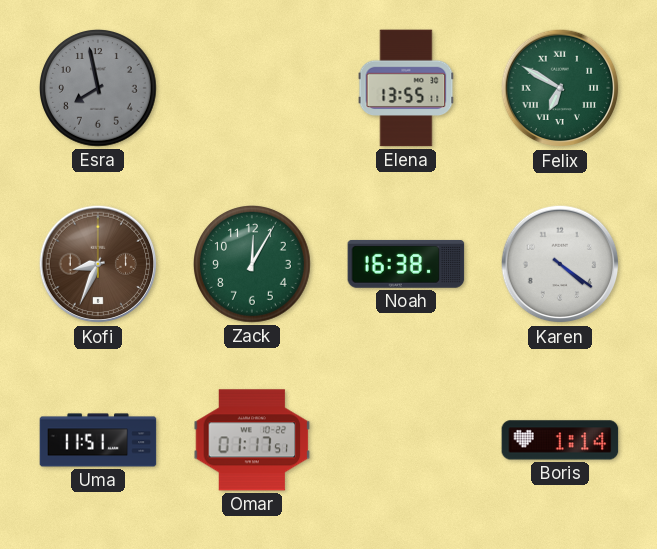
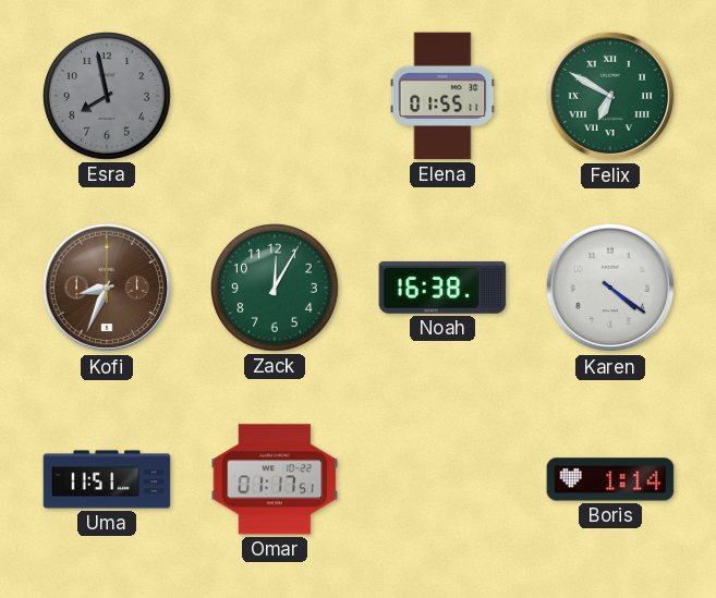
Elena: 13:55 -> 01:55 (442, 96)
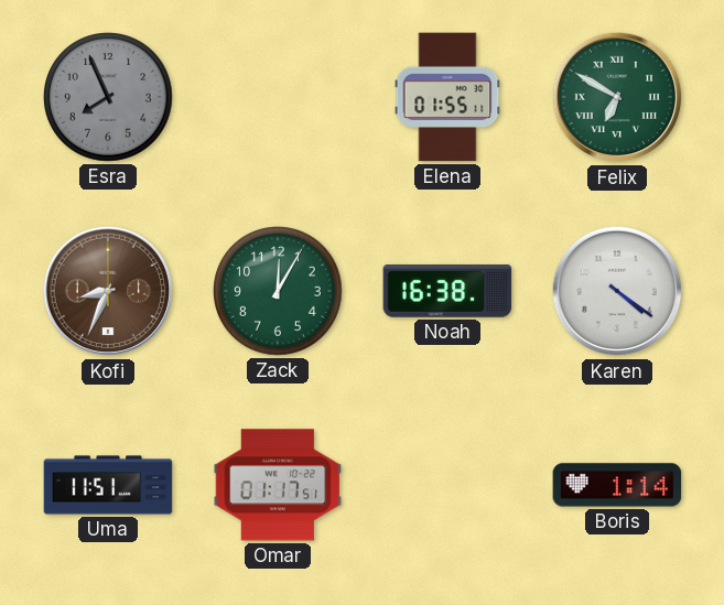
Esra: 7:58 -> 7:56 (109, 98)
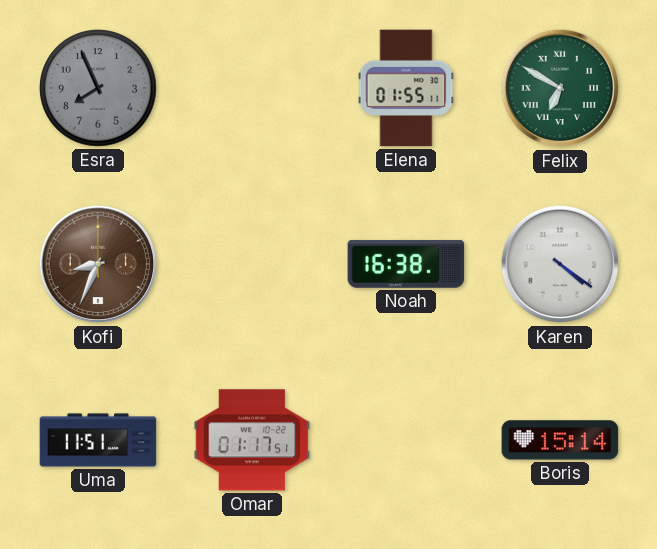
Zack: 12:05 -> none (279, 292)
Boris: 1:14 -> 15:14 (560, 440)
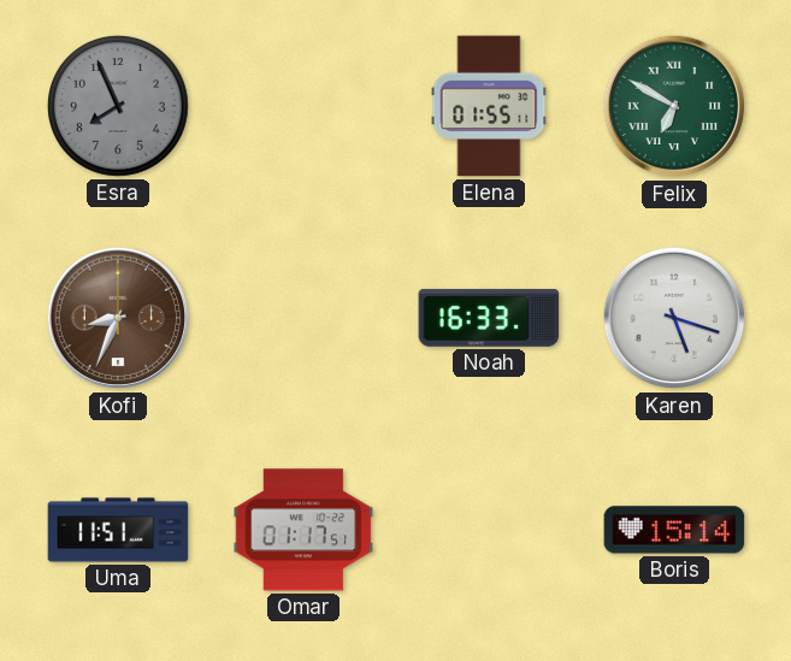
Noah: 16:38 -> 16:33 (489, 318)
Karen: 4:21 -> 5:18 (674, 318)
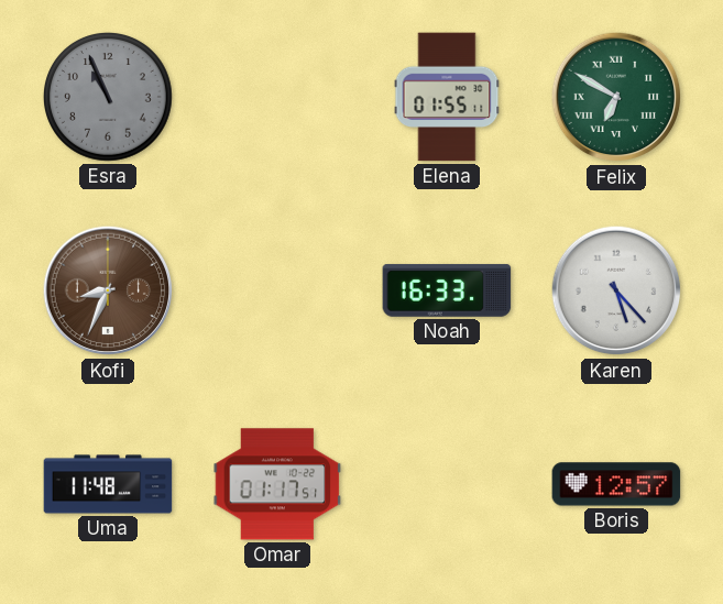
Esra: 7:56 -> 10:56 (109, 98)
Karen: 5:18 -> 5:23 (616, 290)
Uma: 11:51 -> 11:48 (108, 484)
Boris: 15:14 -> 12:57 (616, 484)
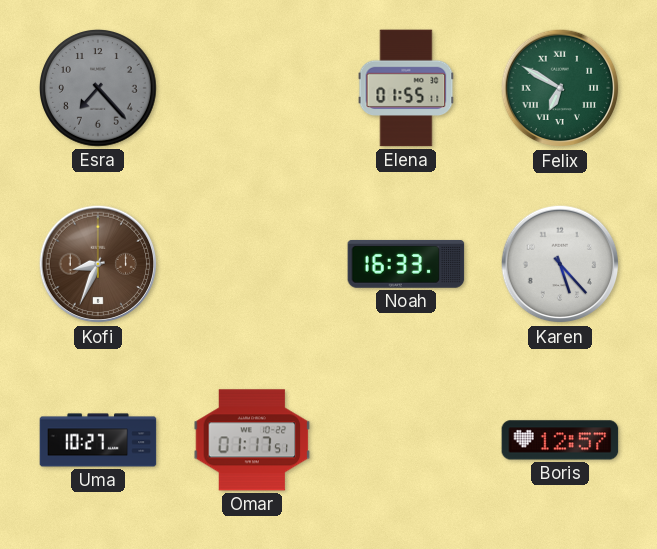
Esra: 10:56 -> 7:23 (99, 89)
Uma: 11:48 -> 10:27 (98, 440)
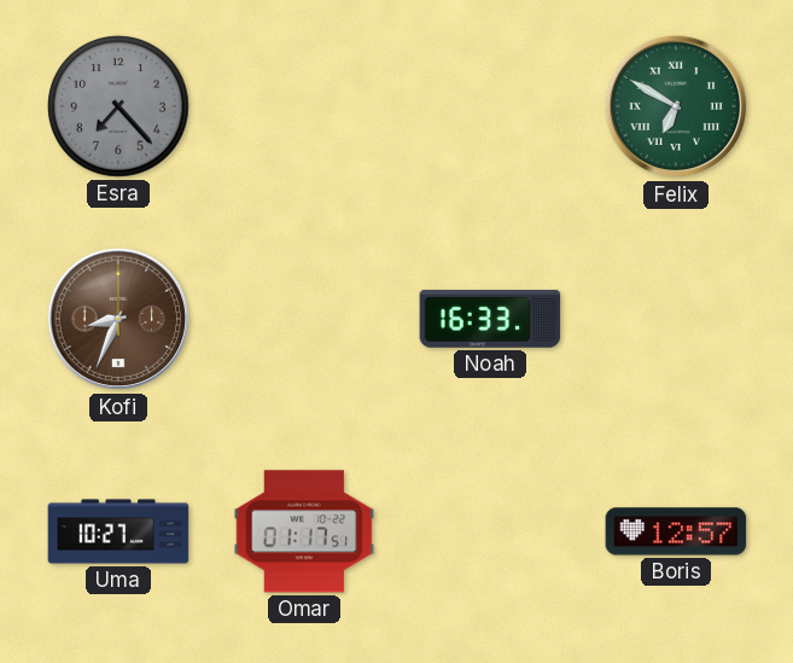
Elena: 01:55 -> none (406, 88)
Karen: 5:23 -> none (560, 264)
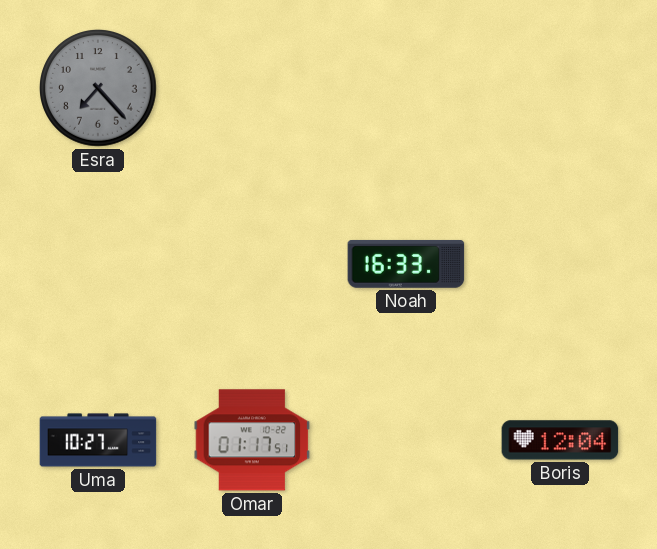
Felix: 6:50 -> none (676, 106)
Kofi: 8:34 -> none (118, 319)
Boris: 12:57 -> 12:04 (560, 440)
